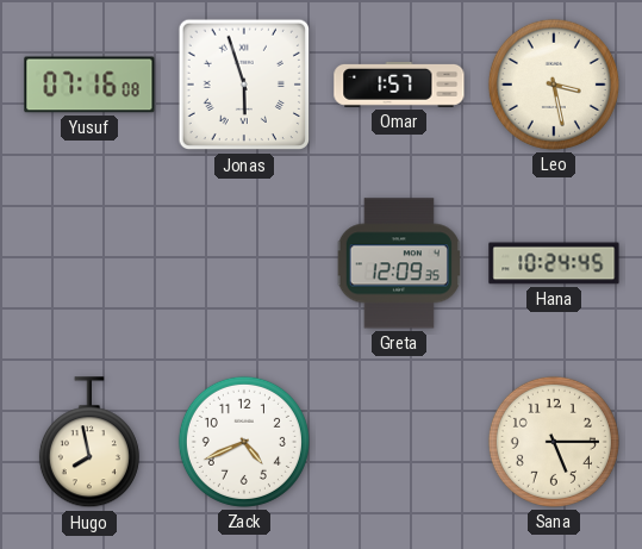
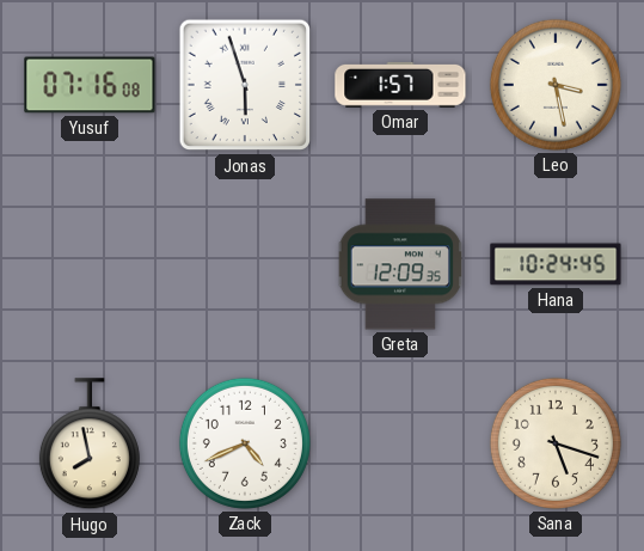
Sana: 5:15 -> 5:18 (556, 443)
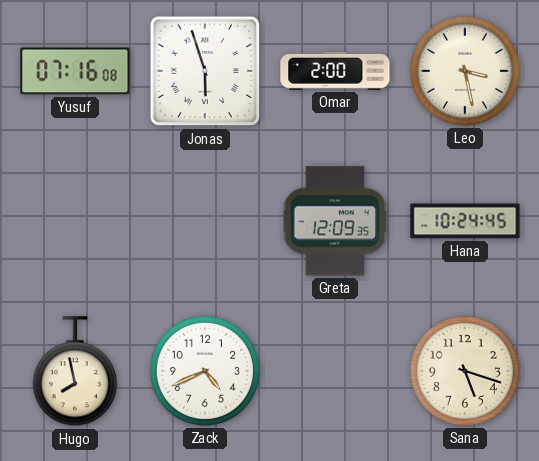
Omar: 1:57 -> 2:00 (335, 71)
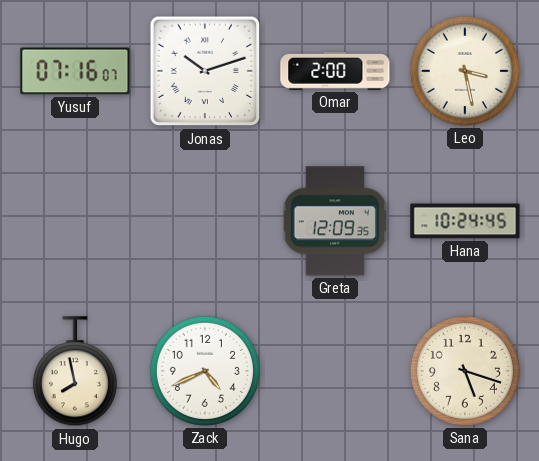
Yusuf: 07:16:08 -> 07:16:07 (75, 71)
Jonas: 5:57 -> 10:12 (205, 71)
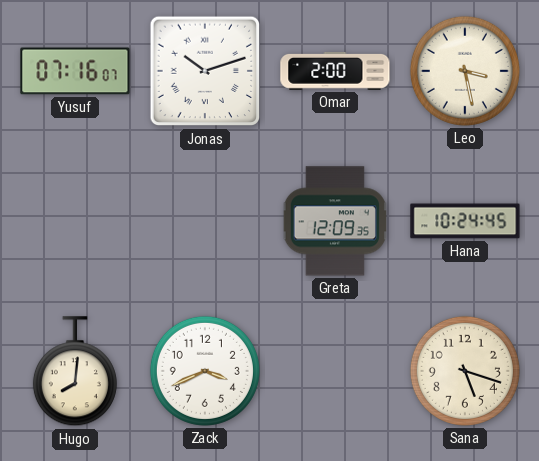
Hugo: 7:58 -> 8:01 (75, 372)
Zack: 4:41 -> 3:41 (205, 371)
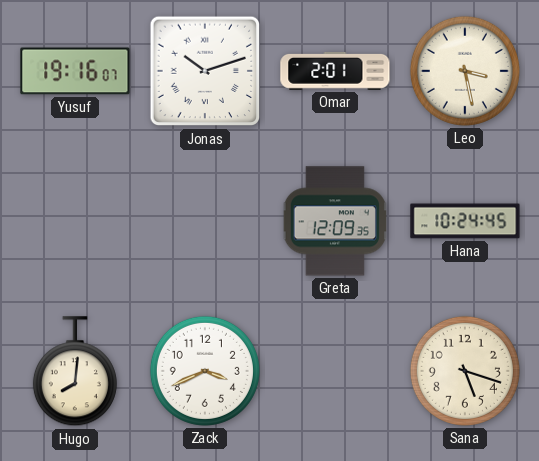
Yusuf: 07:16 -> 19:16 (75, 71)
Omar: 2:00 -> 2:01 (335, 71)
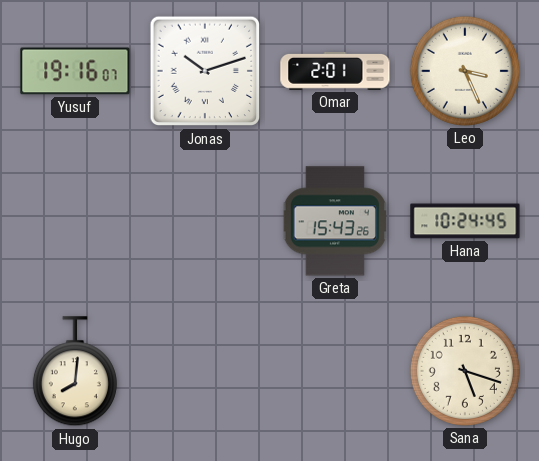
Leo: 3:28 -> 3:26 (465, 71)
Greta: 12:09 -> 15:43 (335, 221)
Zack: 3:41 -> none (205, 371)
